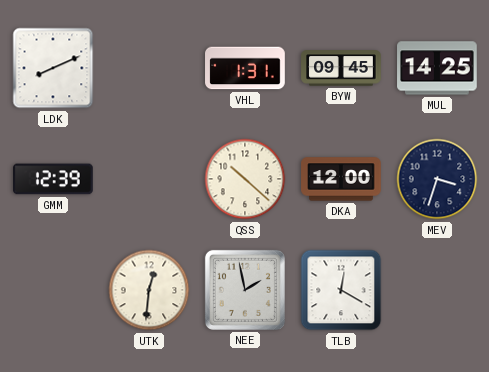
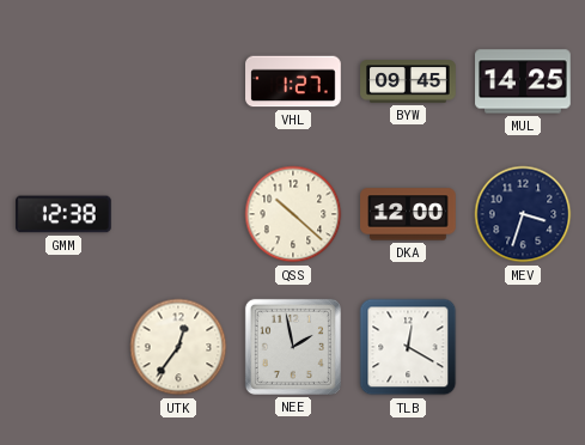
LDK: 8:11 -> none (53, 68)
VHL: 1:31 -> 1:27 (293, 81)
GMM: 12:39 -> 12:38 (63, 214)
UTK: 12:31 -> 12:36 (178, 347)
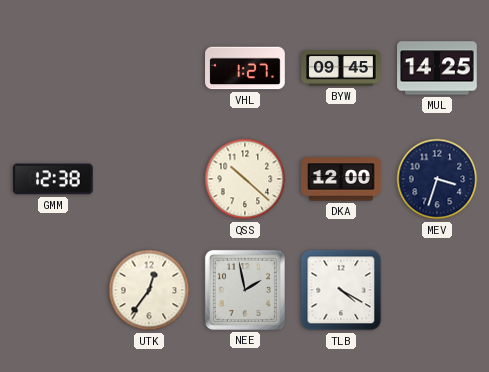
TLB: 12:20 -> 4:20 (341, 290)
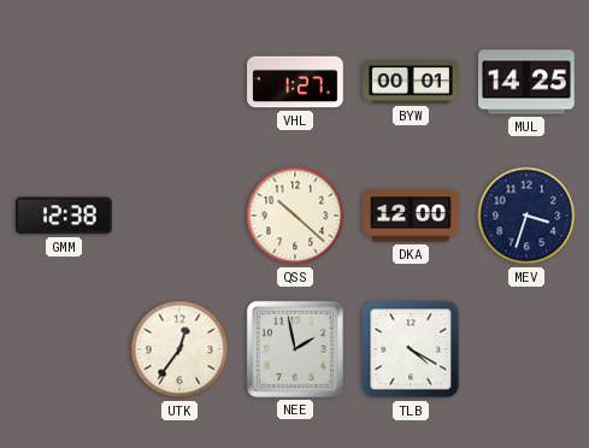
BYW: 09:45 -> 00:01 (411, 82)
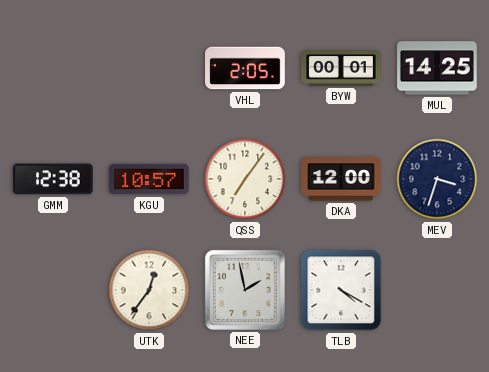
VHL: 1:27 -> 2:05 (245, 68)
KGU: none -> 10:57 (149, 179)
QSS: 10:22 -> 7:06 (245, 179)
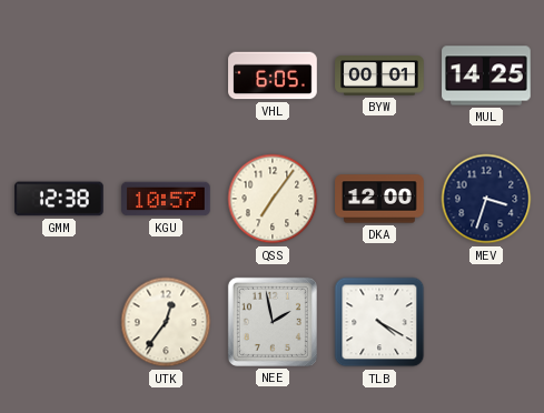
VHL: 2:05 -> 6:05 (273, 75)
